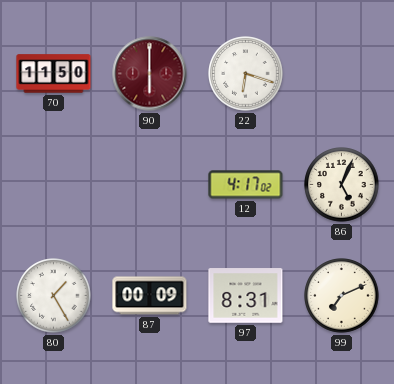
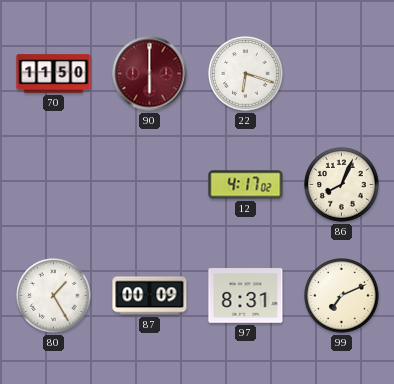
86: 5:04 -> 8:04 (342, 185)
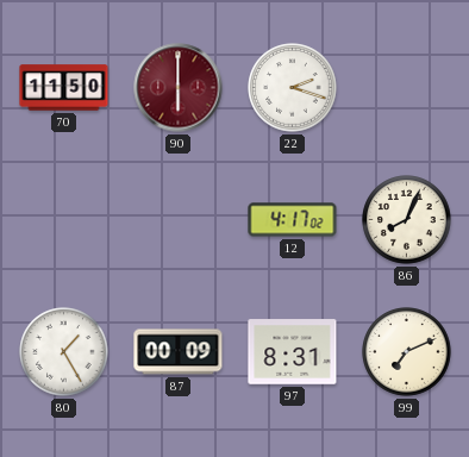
22: 6:18 -> 2:18 (293, 88)
